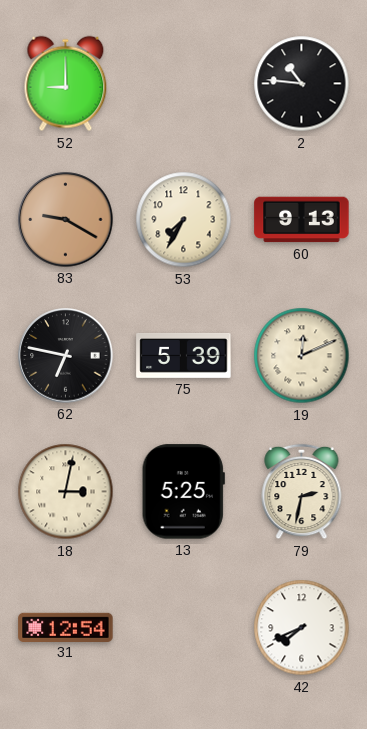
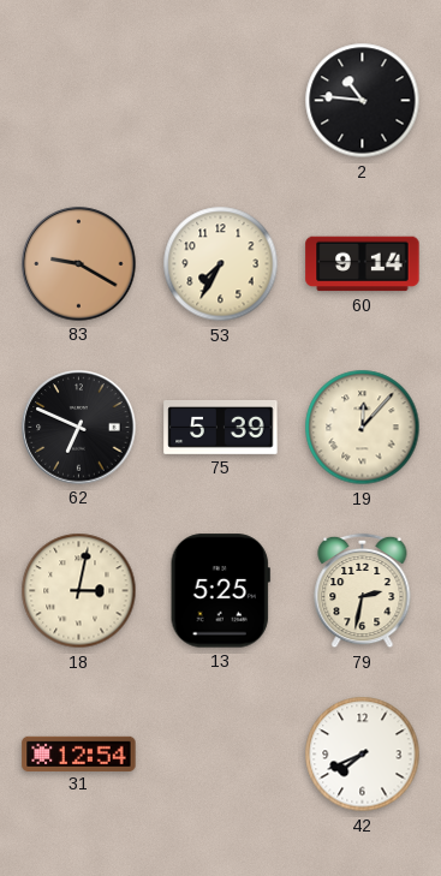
52: 9:00 -> none (66, 84)
60: 9:13 -> 9:14 (363, 264)
62: 6:47 -> 6:49 (79, 428)
19: 12:11 -> 12:07 (363, 428)
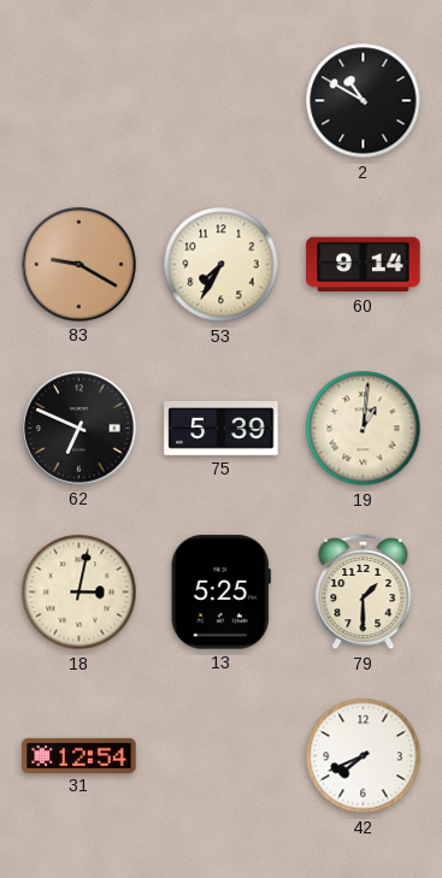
2: 10:46 -> 10:50 (364, 101)
19: 12:07 -> 1:01 (364, 429)
79: 2:32 -> 1:30 (364, 593)
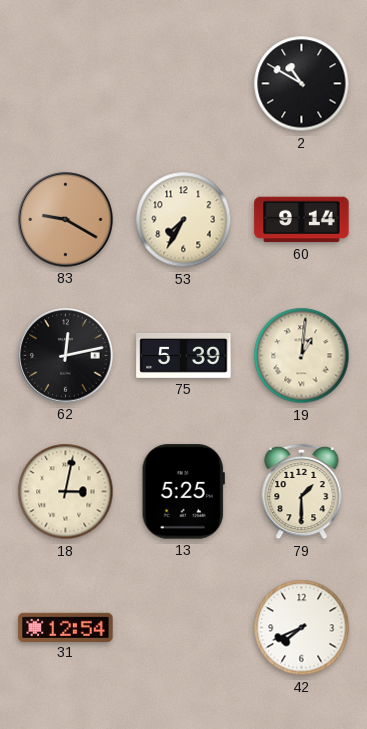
62: 6:49 -> 12:13 (66, 356)
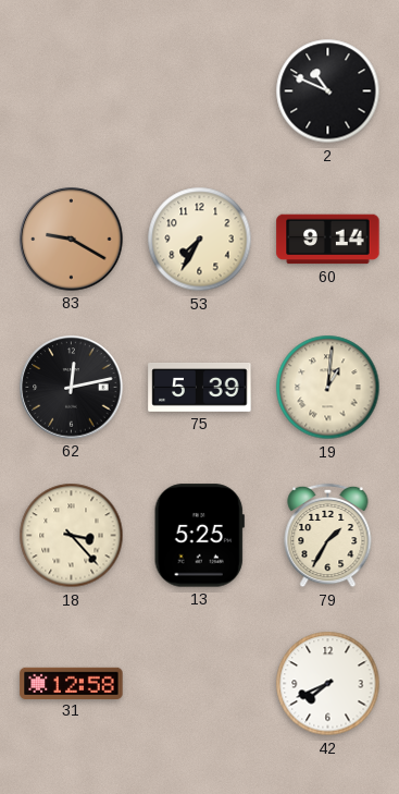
2: 10:50 -> 10:49 (328, 91)
18: 3:02 -> 3:23 (72, 536)
79: 1:30 -> 1:35 (328, 536)
31: 12:54 -> 12:58 (72, 683)
